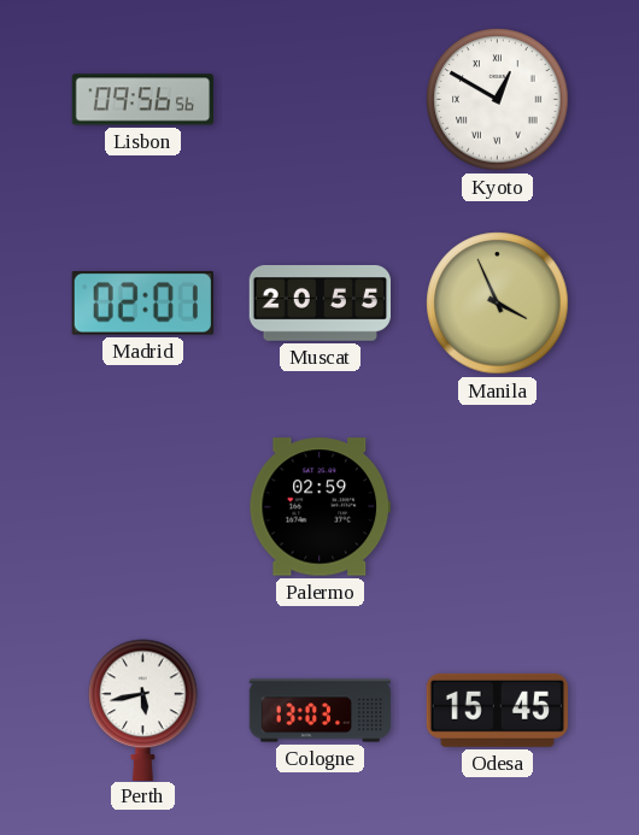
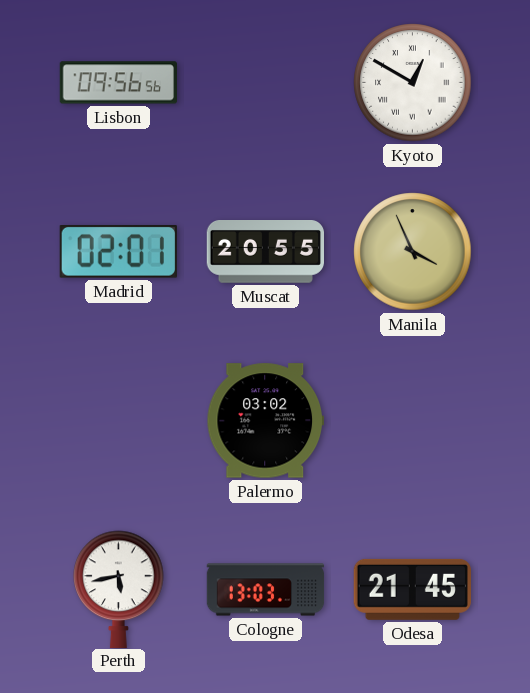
Palermo: 02:59 -> 03:02 (265, 421)
Odesa: 15:45 -> 21:45 (412, 589)
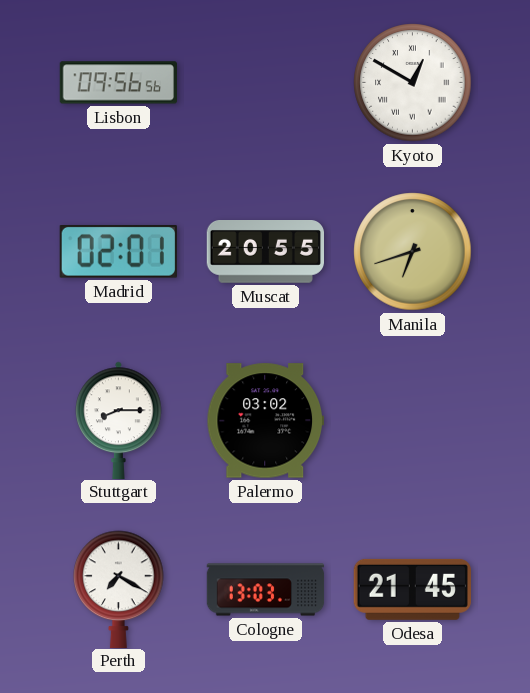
Manila: 3:56 -> 6:42 (413, 252)
Stuttgart: none -> 8:15 (119, 420)
Perth: 5:43 -> 7:20 (119, 589)
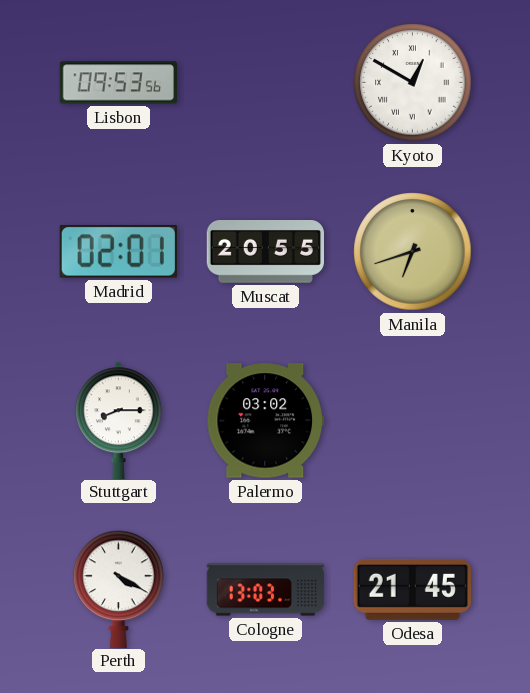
Lisbon: 09:56 -> 09:53 (118, 83)
Perth: 7:20 -> 4:20 (119, 589)
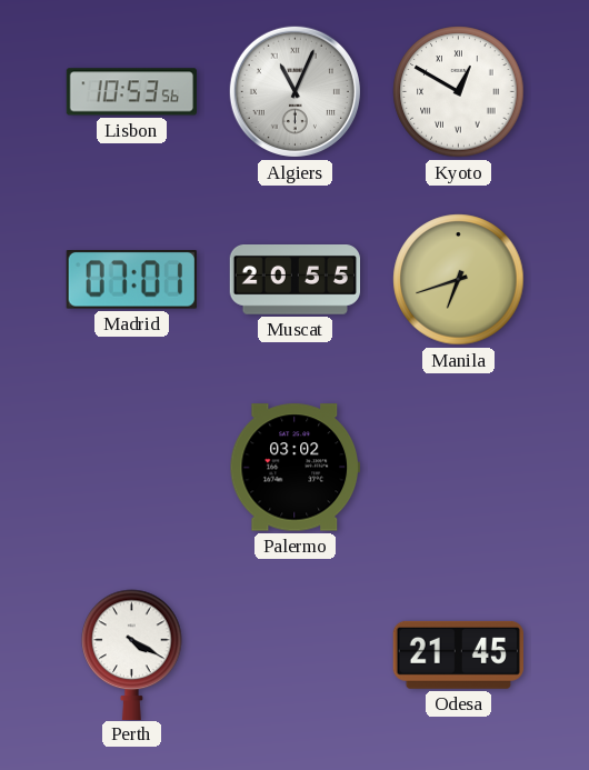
Lisbon: 09:53 -> 10:53 (131, 92)
Algiers: none -> 11:04 (294, 91)
Madrid: 02:01 -> 07:01 (131, 280)
Stuttgart: 8:15 -> none (119, 420)
Cologne: 13:03 -> none (266, 590)
